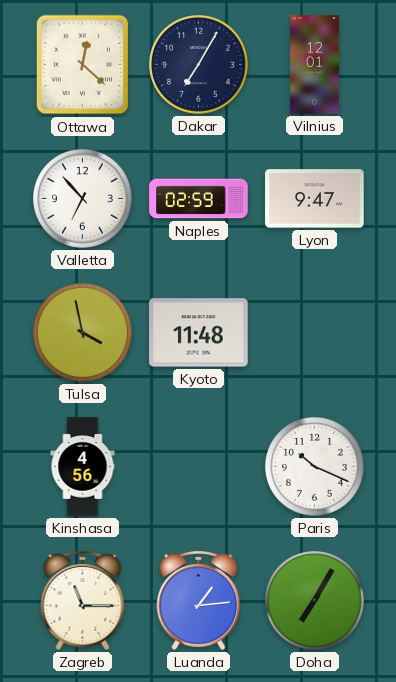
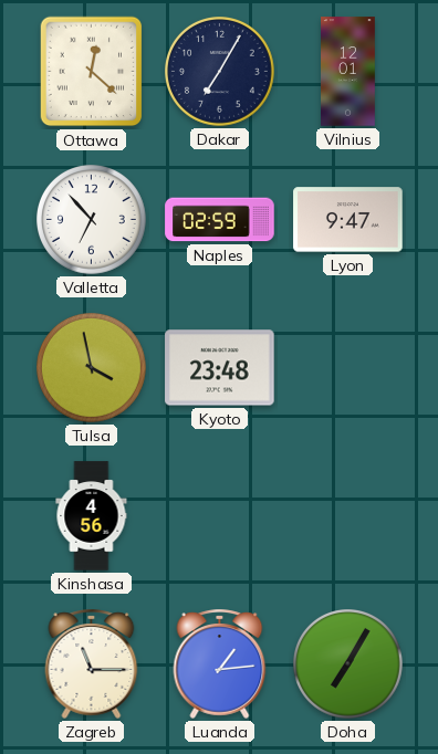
Kyoto: 11:48 -> 23:48 (220, 368)
Paris: 10:19 -> none (315, 467)
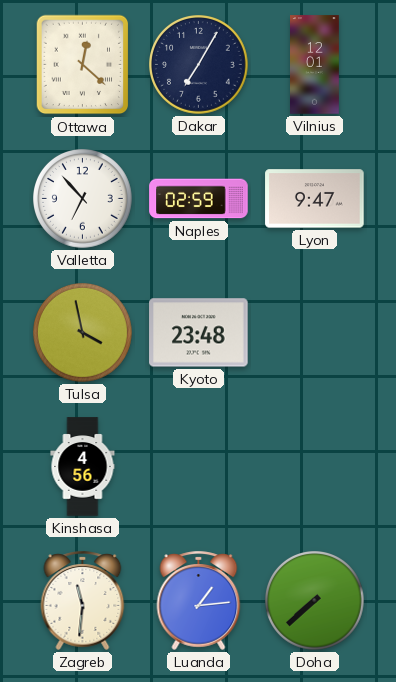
Zagreb: 11:15 -> 11:31 (83, 600)
Doha: 7:05 -> 7:38 (315, 601)
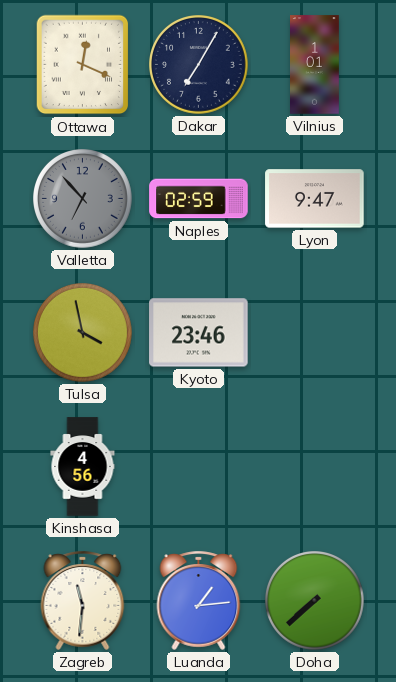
Ottawa: 12:22 -> 12:19 (83, 65)
Vilnius: 12:01 -> 1:01 (315, 65)
Valletta dial: white -> grey (83, 199)
Kyoto: 23:48 -> 23:46 (199, 333)
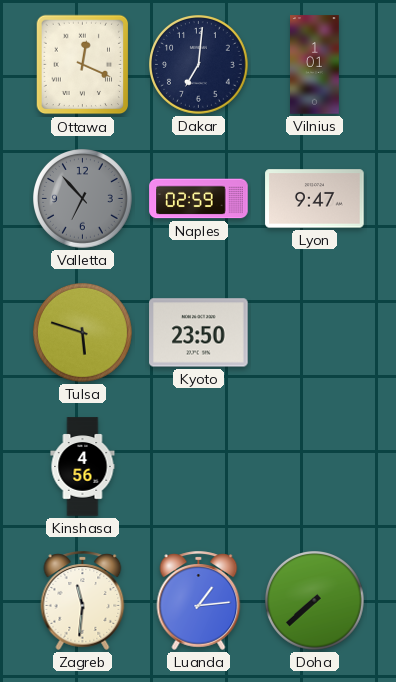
Dakar: 7:05 -> 7:01 (199, 65)
Tulsa: 3:58 -> 5:48 (83, 333)
Kyoto: 23:46 -> 23:50 (199, 333)
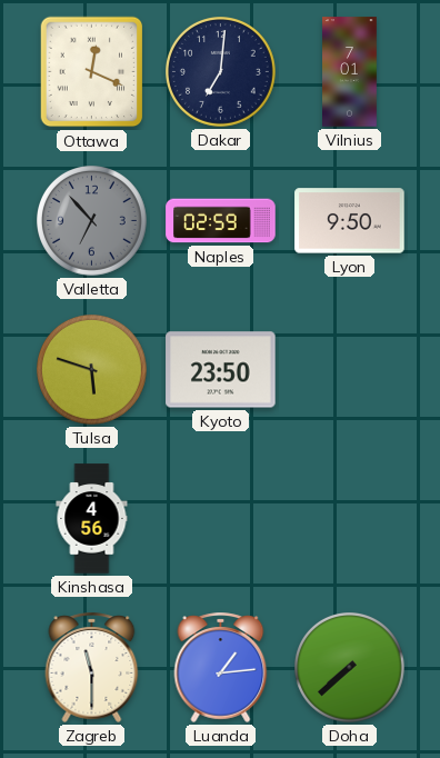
Vilnius: 1:01 -> 7:01 (350, 72)
Lyon: 9:47 -> 9:50 (350, 221)
Zagreb: 11:31 -> 11:30 (92, 667)
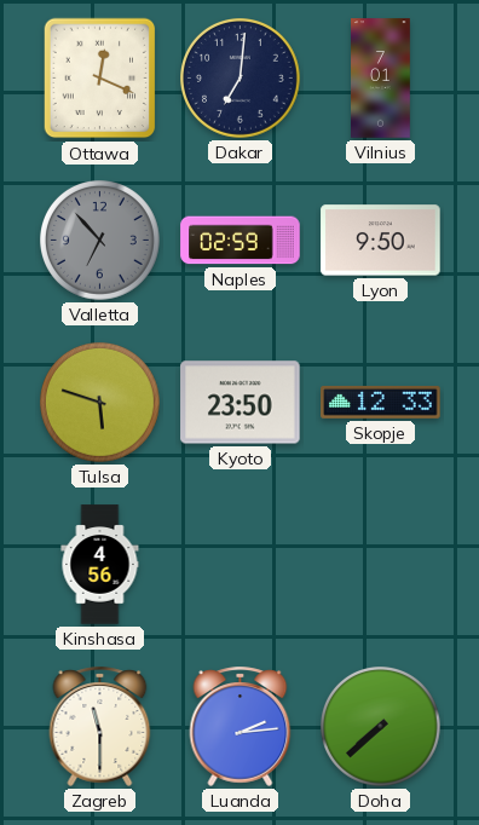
Skopje: none -> 12:33 (381, 402)
Luanda: 1:14 -> 2:14 (241, 726)
